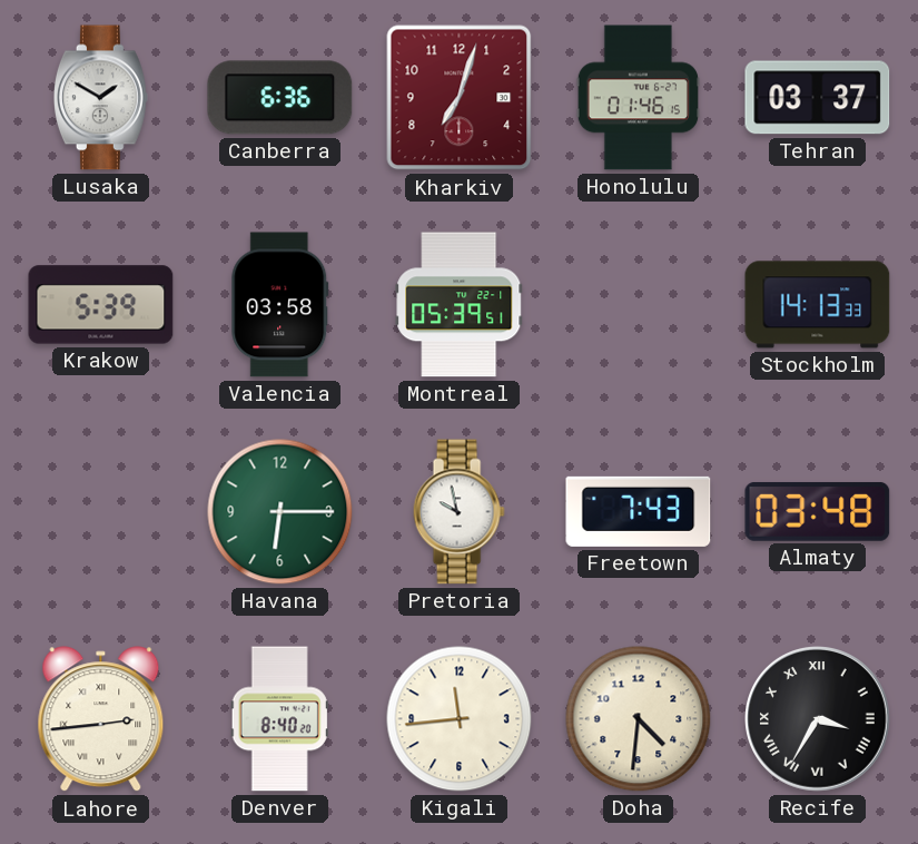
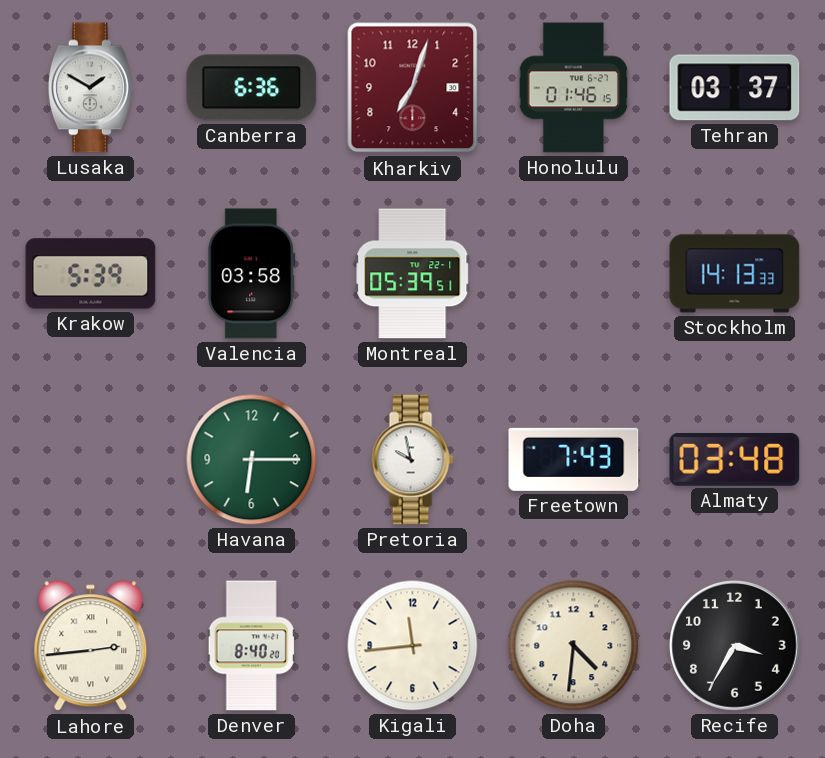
Recife numerals: Roman -> Arabic (735, 646)
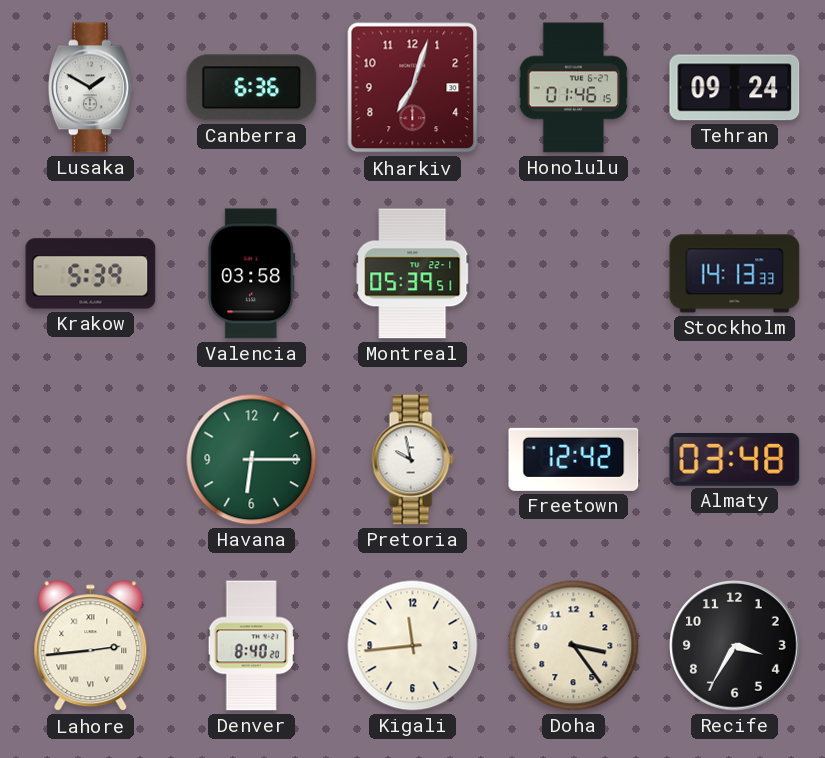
Tehran: 03:37 -> 09:24 (735, 88)
Freetown: 7:43 -> 12:42 (574, 459)
Doha: 4:31 -> 3:24 (574, 646)
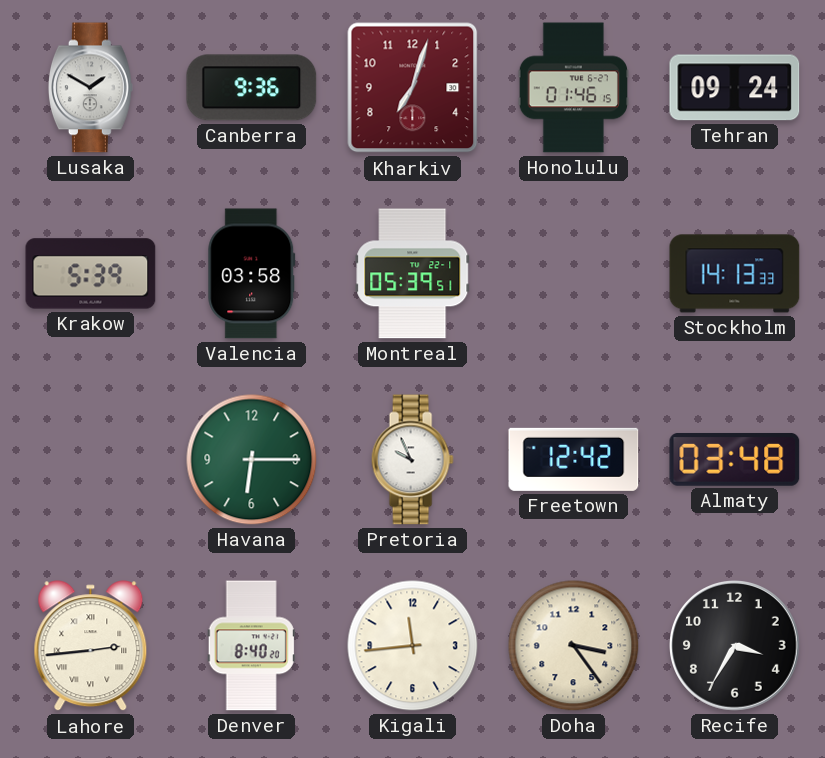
Canberra: 6:36 -> 9:36 (252, 88)
Pretoria: 9:58 -> 9:56 (412, 460)
